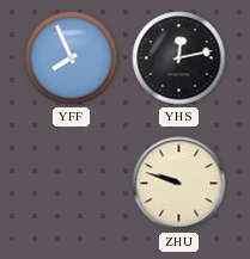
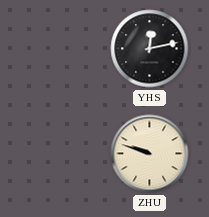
YFF: 7:56 -> none (72, 58)
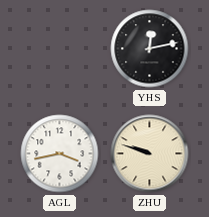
AGL: none -> 3:43 (60, 154)
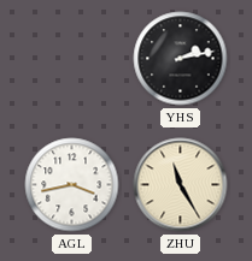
YHS: 12:13 -> 2:13 (181, 59)
ZHU: 9:48 -> 11:25 (181, 185)
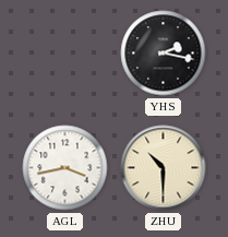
YHS: 2:13 -> 2:17 (164, 54)
ZHU: 11:25 -> 10:30 (164, 168)
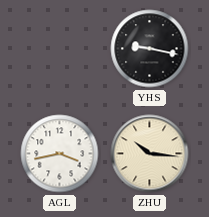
YHS: 2:17 -> 9:17 (150, 49)
ZHU: 10:30 -> 10:16 (150, 154)
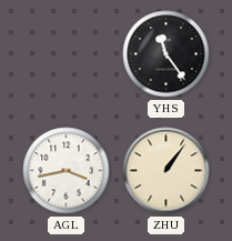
YHS: 9:17 -> 11:24 (167, 54)
ZHU: 10:16 -> 1:06 (167, 171)
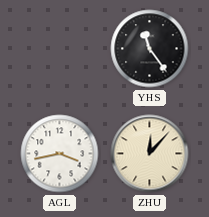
ZHU: 1:06 -> 12:07 (150, 154)
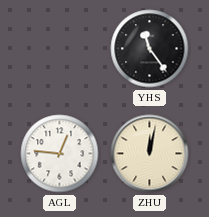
AGL: 3:43 -> 12:46 (60, 154)
ZHU: 12:07 -> 12:02 (150, 154)
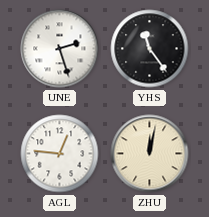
UNE: none -> 2:27 (60, 49)
